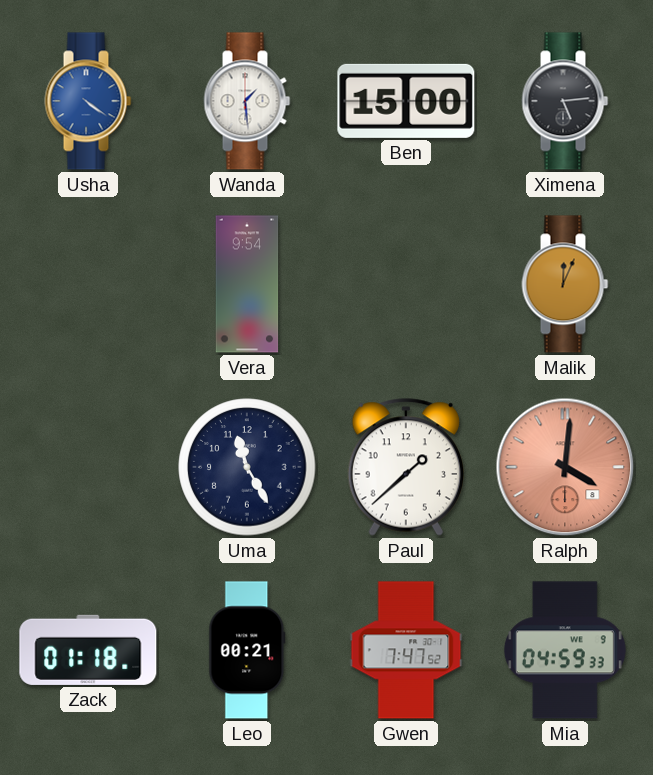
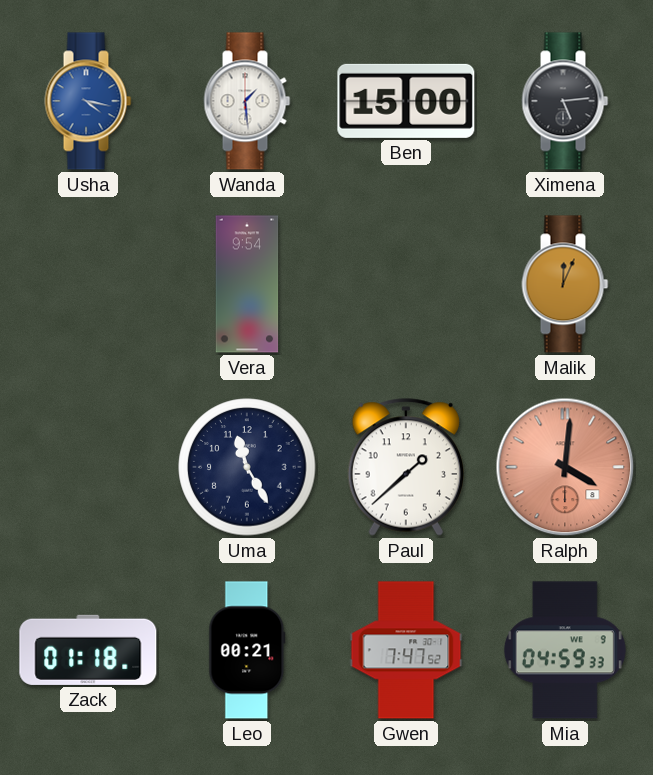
Usha: 4:21 -> 4:17 (88, 101)
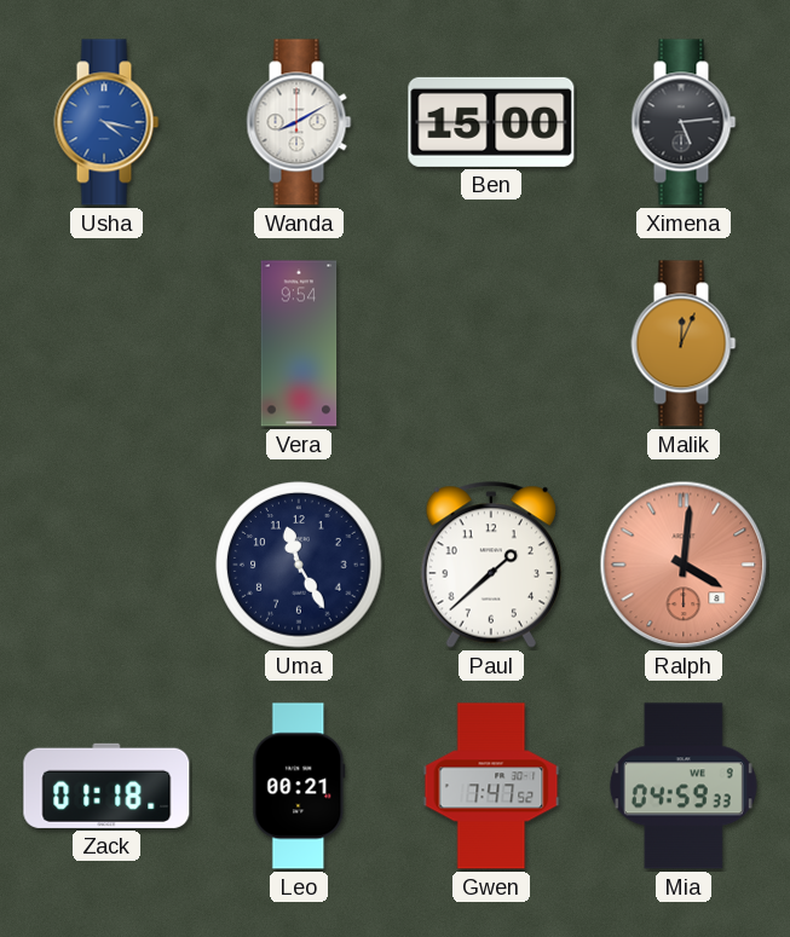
Wanda: 1:29 -> 8:10 (299, 122)
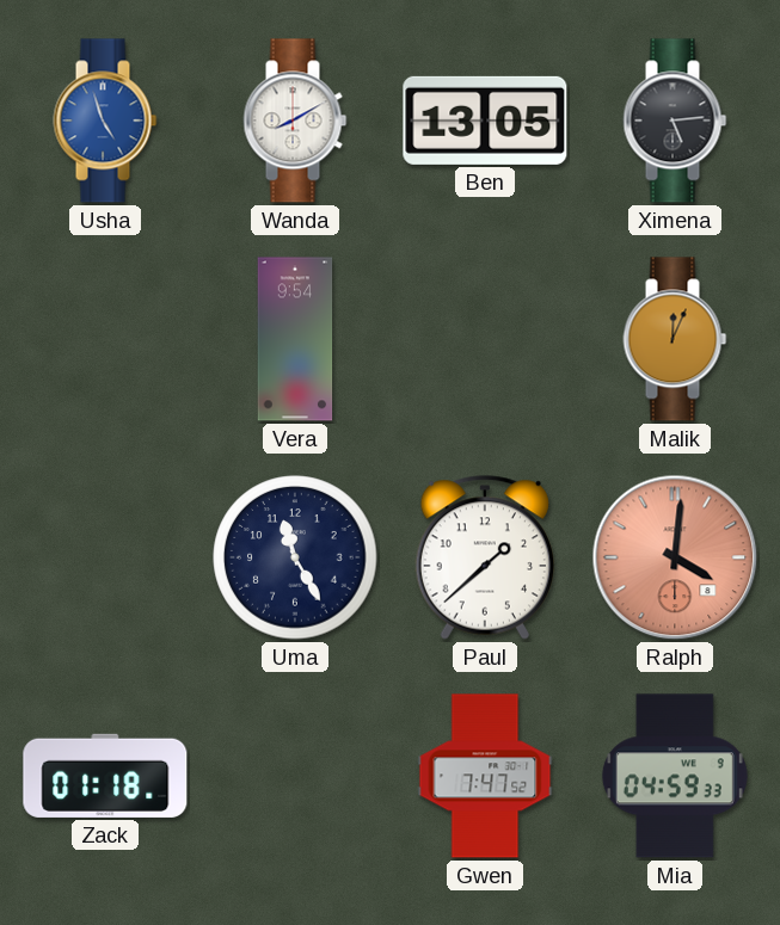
Usha: 4:17 -> 4:57 (105, 121)
Ben: 15:00 -> 13:05 (485, 121)
Leo: 00:21 -> none (299, 786)
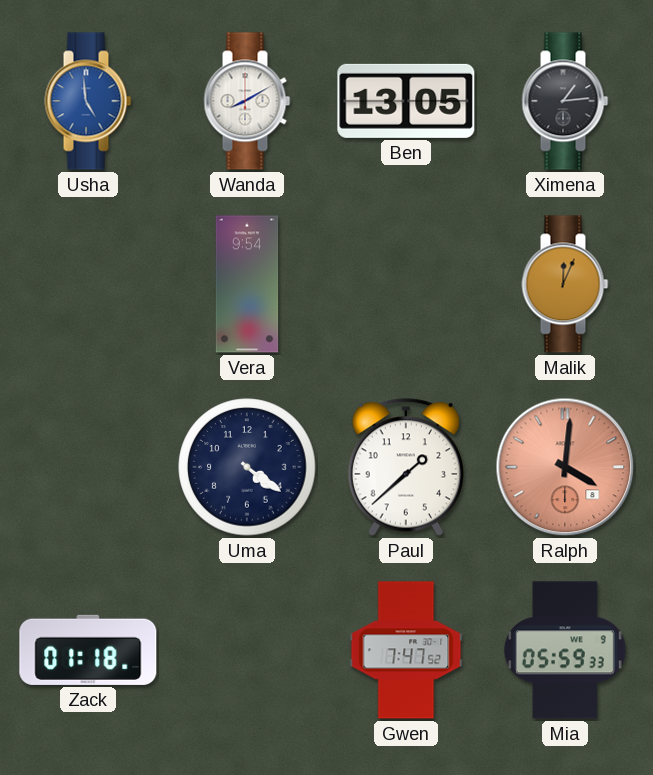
Usha: 4:57 -> 4:59 (88, 101)
Ximena: 5:14 -> 1:14 (565, 101)
Uma: 11:25 -> 4:21 (247, 467)
Mia: 04:59 -> 05:59 (565, 650)
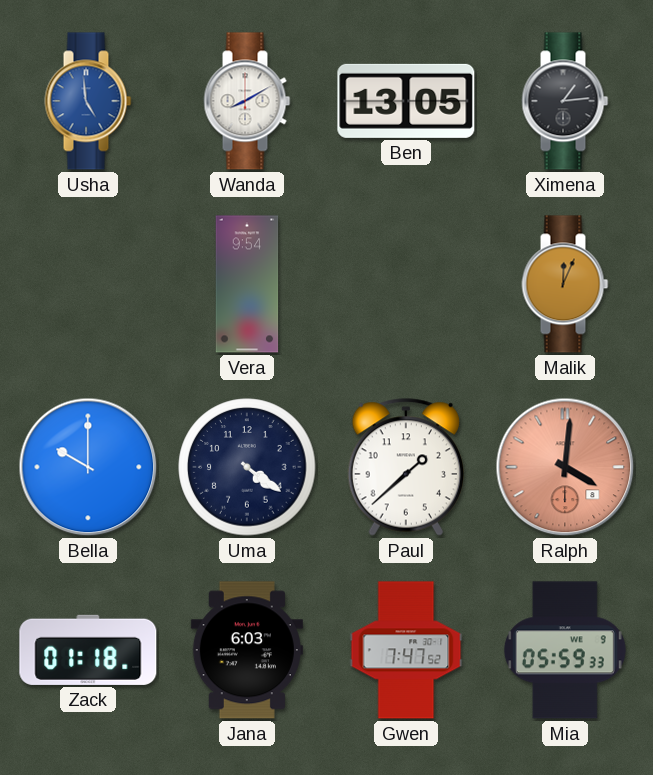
Bella: none -> 10:00 (88, 467)
Jana: none -> 6:03 (247, 650)
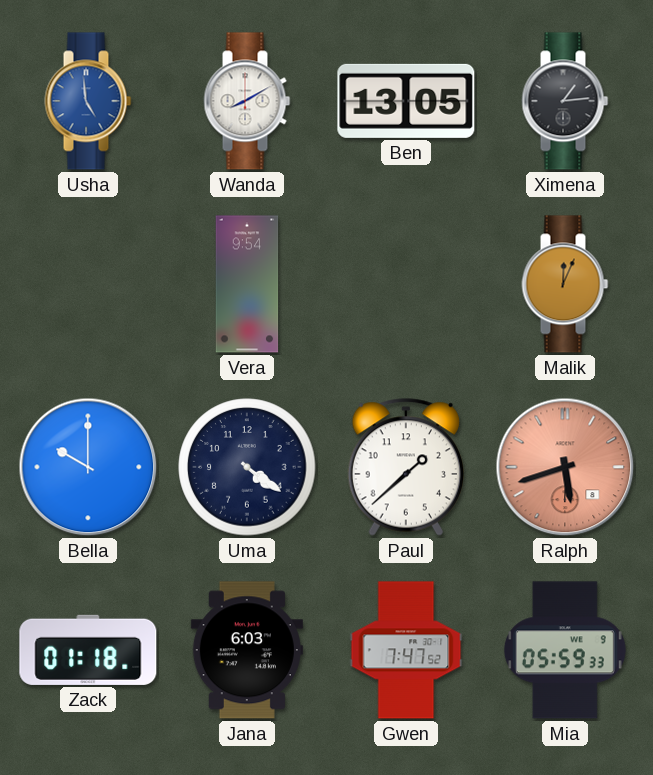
Ralph: 4:01 -> 5:42 (565, 467)
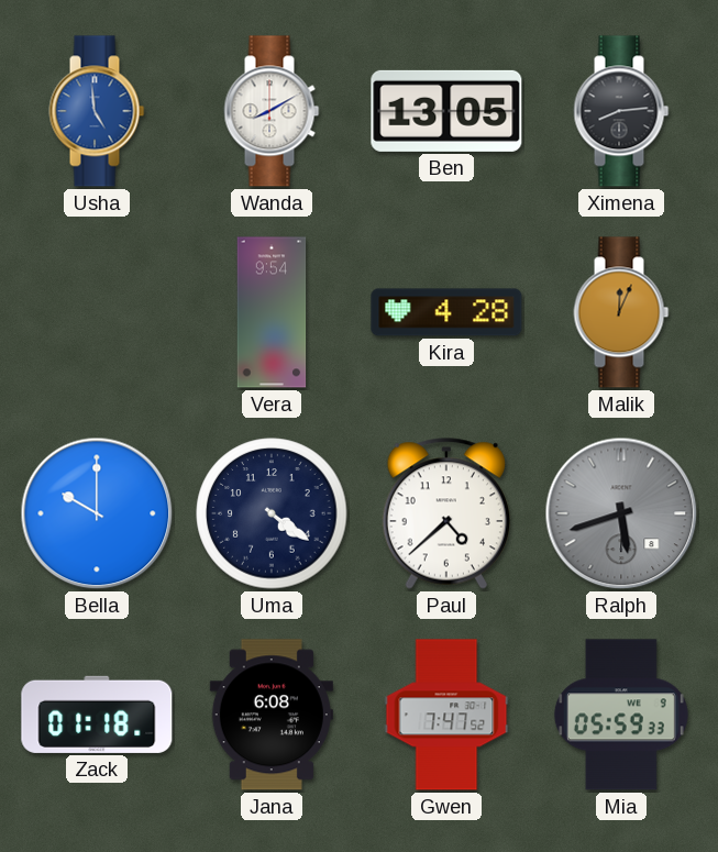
Ximena: 1:14 -> 8:14 (621, 111)
Kira: none -> 4:28 (446, 312)
Paul: 1:38 -> 4:38 (445, 513)
Ralph dial: salmon -> grey (621, 513)
Jana: 6:03 -> 6:08 (272, 715)
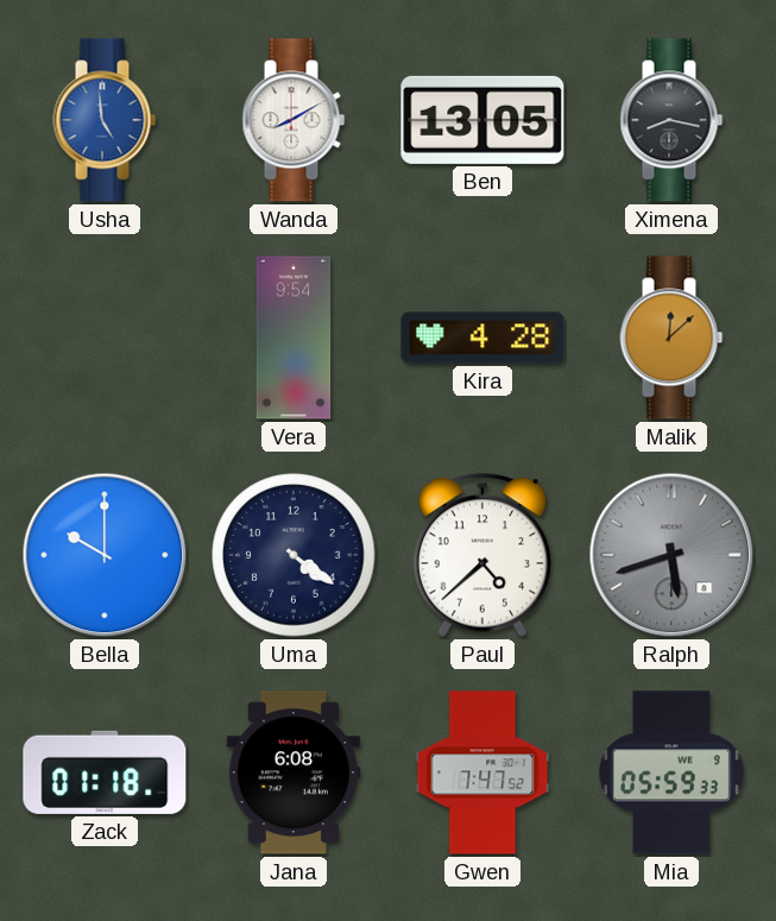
Ximena: 8:14 -> 8:17 (671, 120)
Malik: 12:04 -> 12:08 (671, 338)
